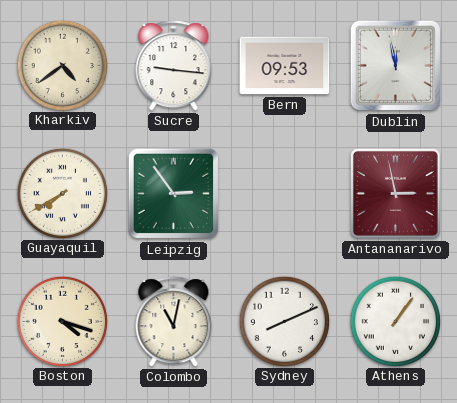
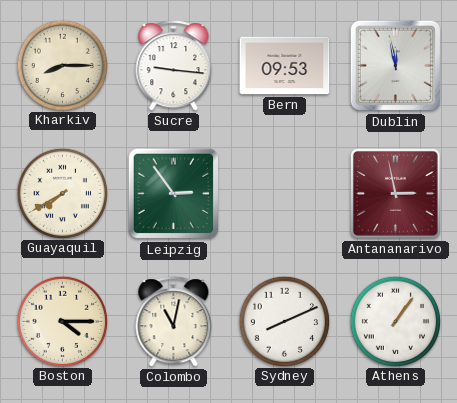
Kharkiv: 4:39 -> 8:15 (62, 65)
Boston: 4:18 -> 4:15 (62, 321)
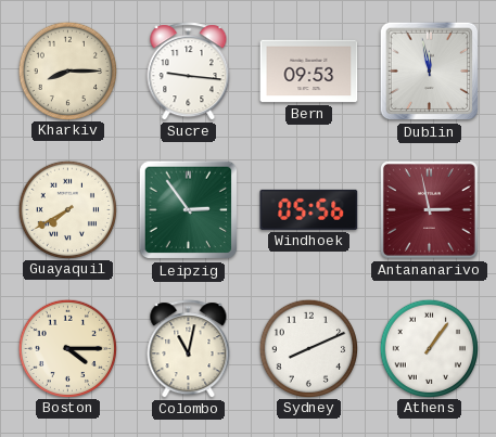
Windhoek: none -> 05:56 (309, 209)
